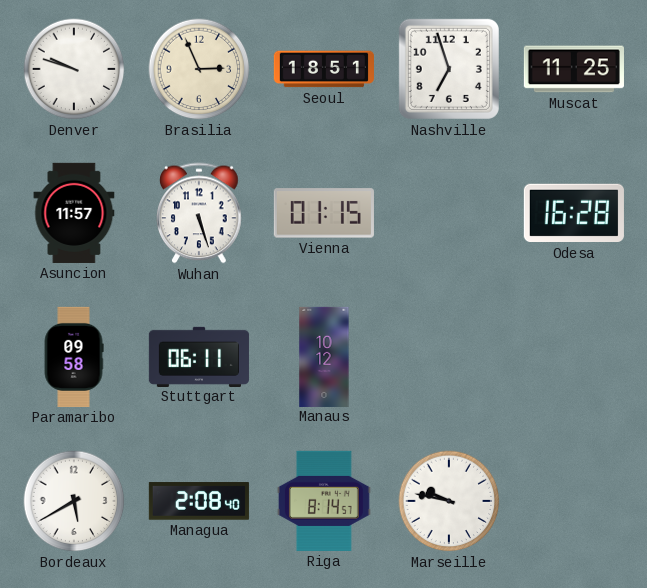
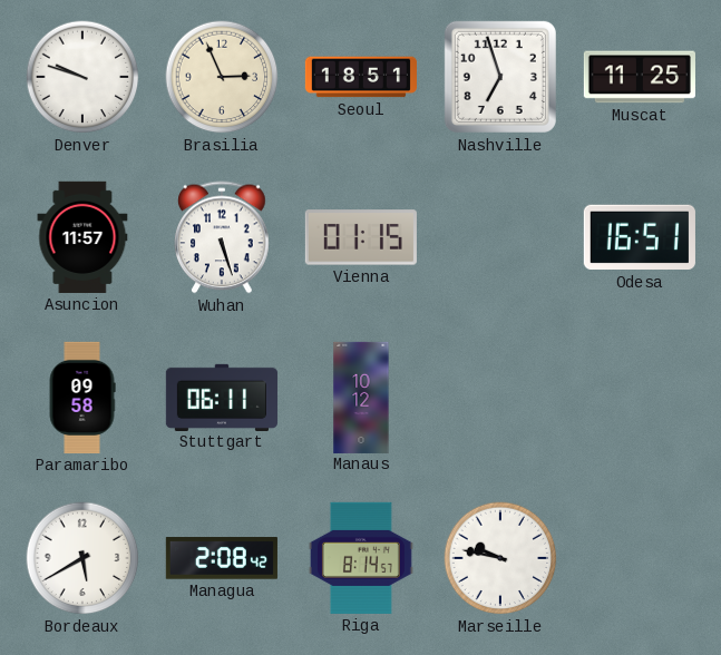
Odesa: 16:28 -> 16:51 (640, 237)
Managua: 2:08:40 -> 2:08:42 (222, 558)
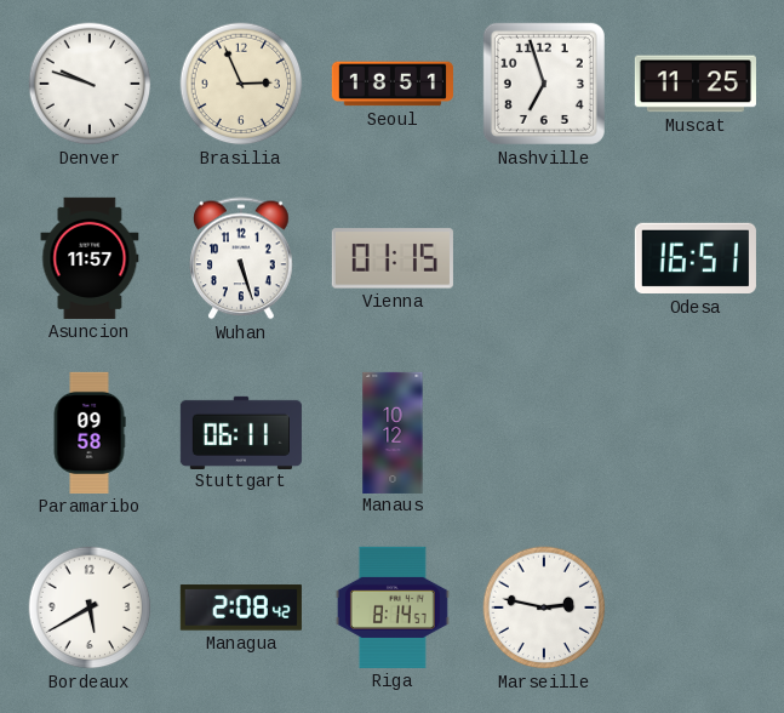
Marseille: 9:47 -> 2:47 (544, 608)
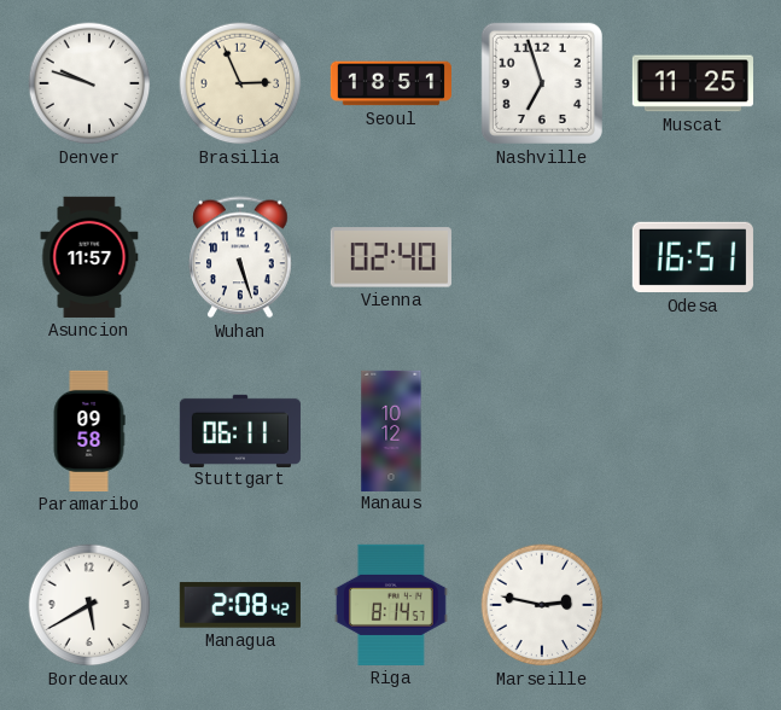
Vienna: 01:15 -> 02:40 (391, 257)
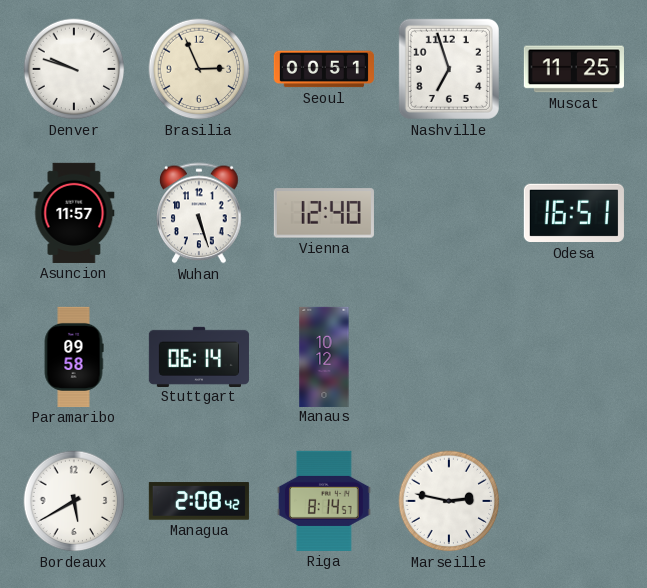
Seoul: 18:51 -> 00:51 (324, 69)
Vienna: 02:40 -> 12:40 (324, 213)
Stuttgart: 06:11 -> 06:14 (199, 356)
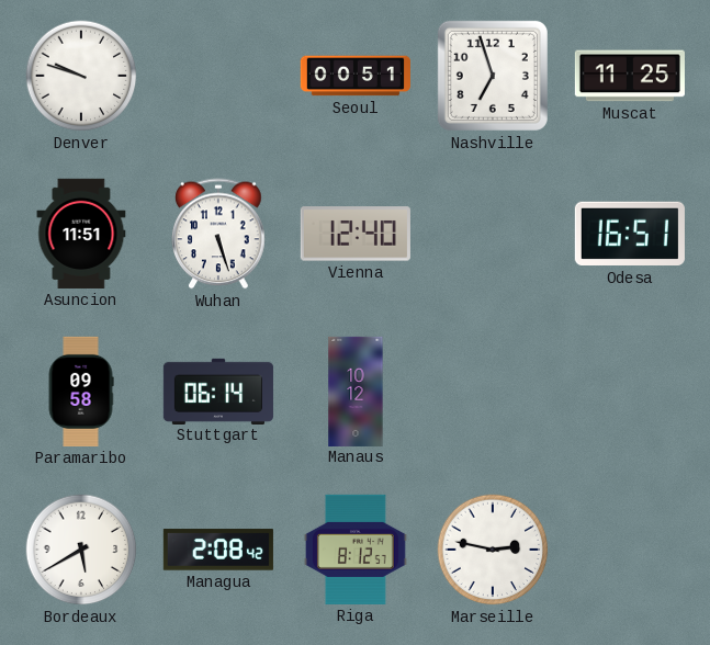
Brasilia: 2:56 -> none (199, 69)
Asuncion: 11:57 -> 11:51 (81, 234)
Riga: 8:14 -> 8:12 (356, 550)
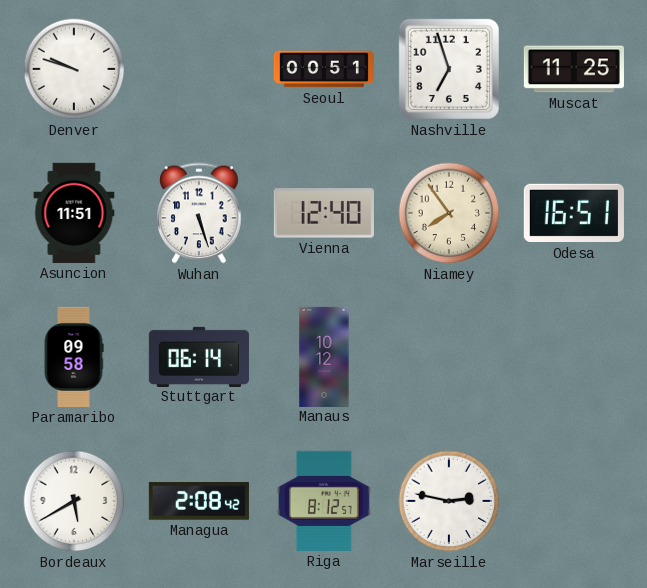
Niamey: none -> 7:54 (449, 213)
